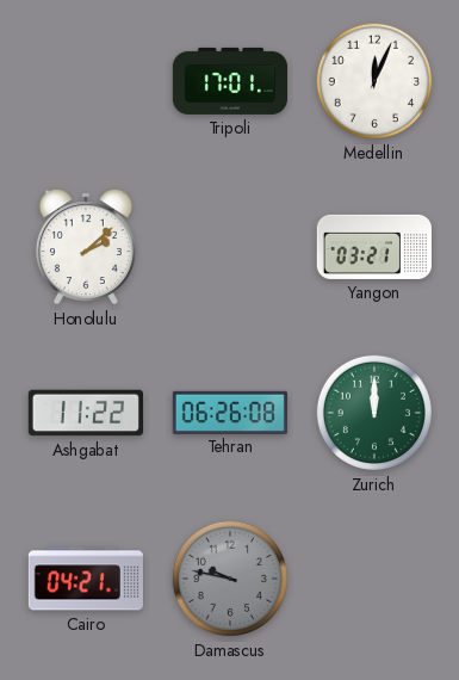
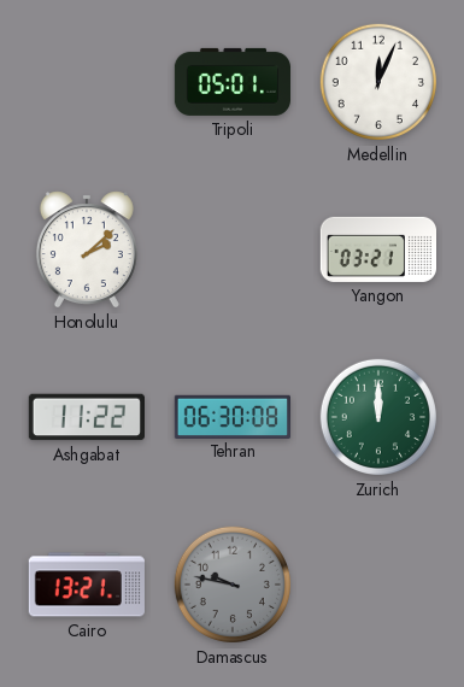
Tripoli: 17:01 -> 05:01 (231, 82)
Tehran: 06:26 -> 06:30 (231, 416)
Cairo: 04:21 -> 13:21 (87, 585)
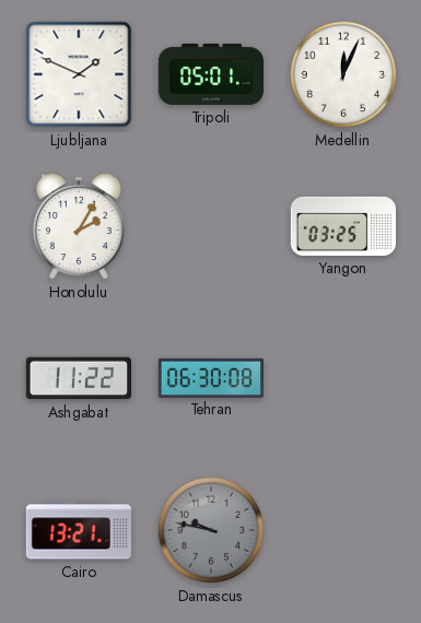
Ljubljana: none -> 1:49 (79, 74)
Honolulu: 2:08 -> 2:05 (79, 226)
Yangon: 03:21 -> 03:25 (342, 226)
Zurich: 12:00 -> none (378, 417)
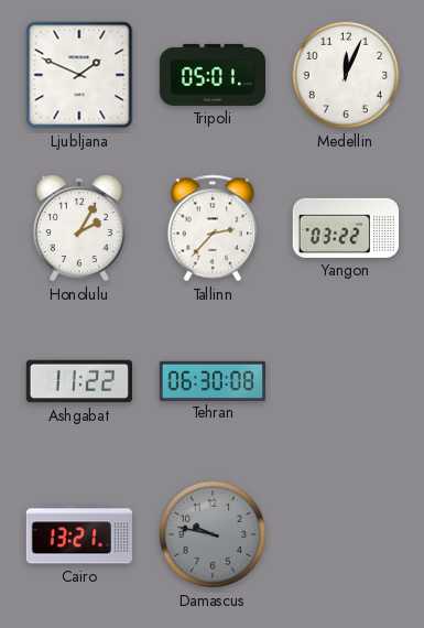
Tallinn: none -> 2:37 (213, 228)
Yangon: 03:25 -> 03:22 (345, 228)
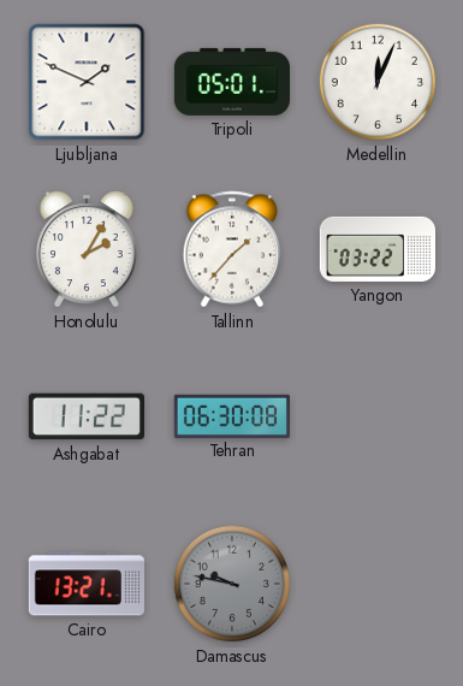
Tallinn: 2:37 -> 1:37 (232, 249)
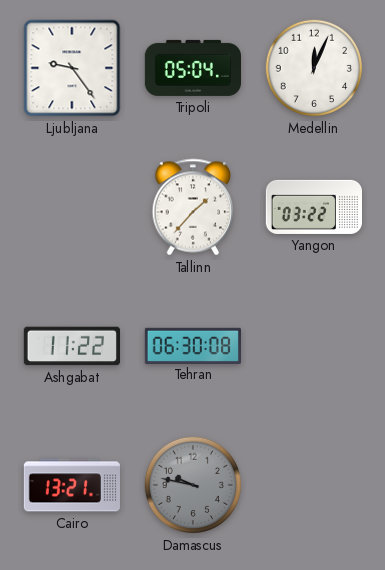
Ljubljana: 1:49 -> 9:24 (72, 68)
Tripoli: 05:01 -> 05:04 (192, 68)
Honolulu: 2:05 -> none (87, 249)
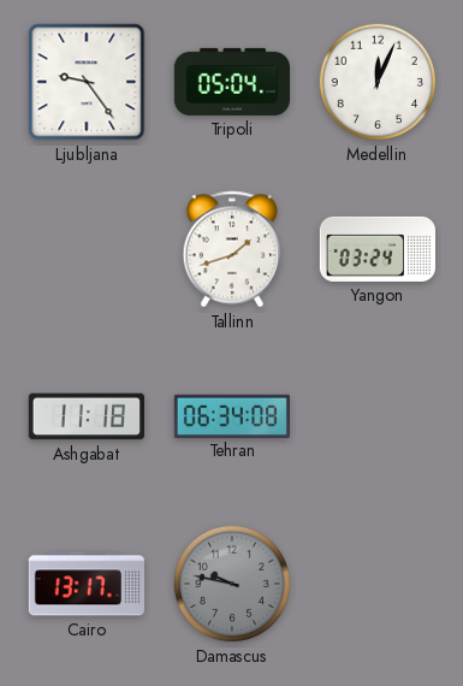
Tallinn: 1:37 -> 1:42 (232, 249)
Yangon: 03:22 -> 03:24 (376, 249)
Ashgabat: 11:22 -> 11:18 (85, 416)
Tehran: 06:30 -> 06:34 (231, 415)
Cairo: 13:21 -> 13:17 (87, 584)
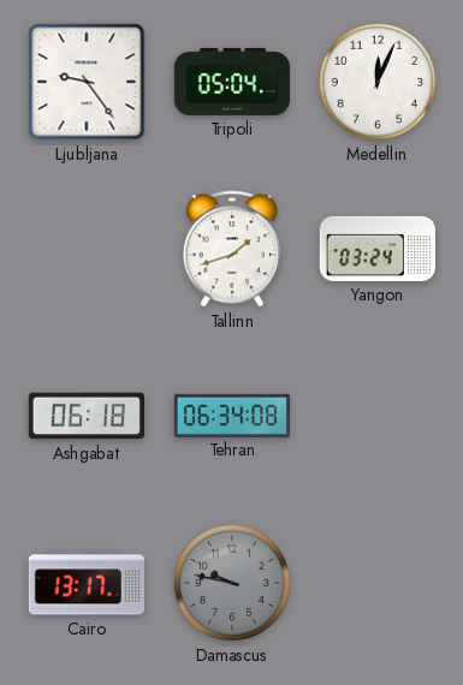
Ashgabat: 11:18 -> 06:18 (85, 416)
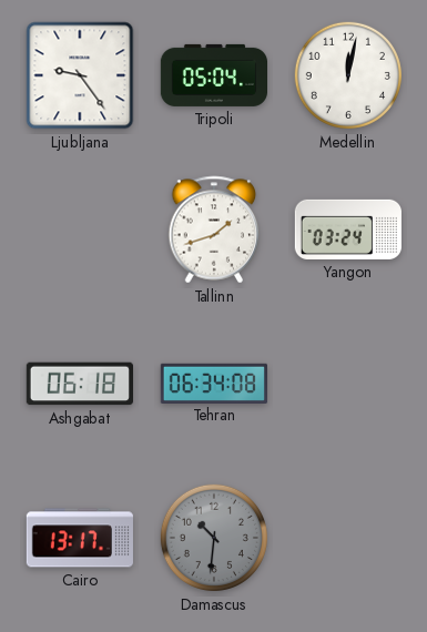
Medellin: 12:04 -> 12:02 (348, 75)
Damascus: 9:47 -> 10:31 (214, 538)
